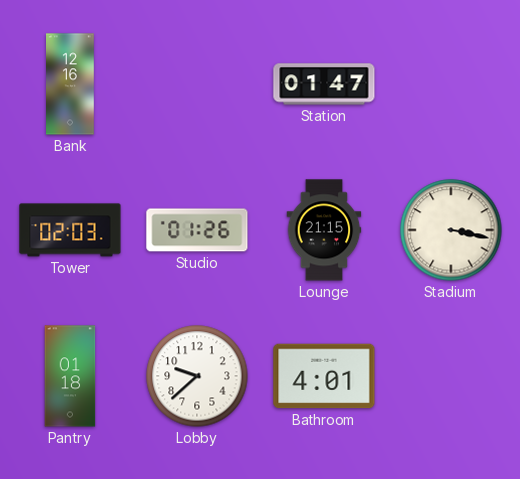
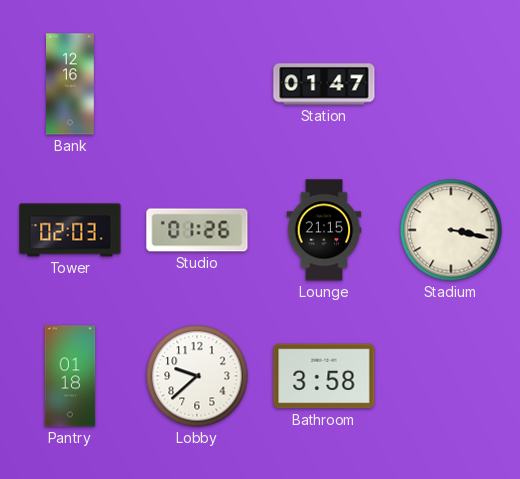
Bathroom: 4:01 -> 3:58 (324, 376)
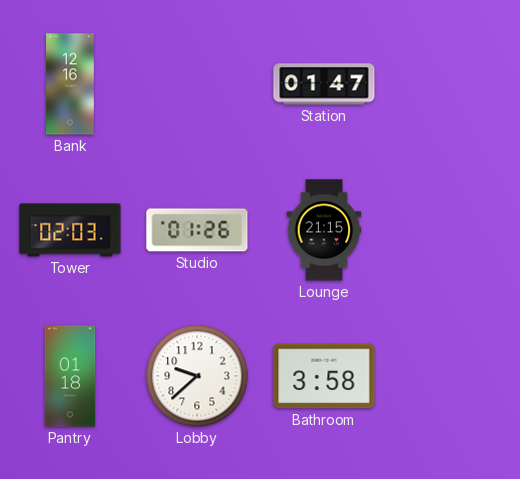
Stadium: 3:17 -> none (451, 230)
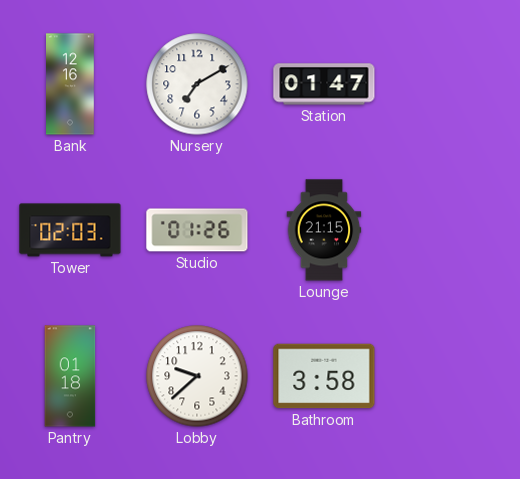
Nursery: none -> 7:10 (197, 84)
